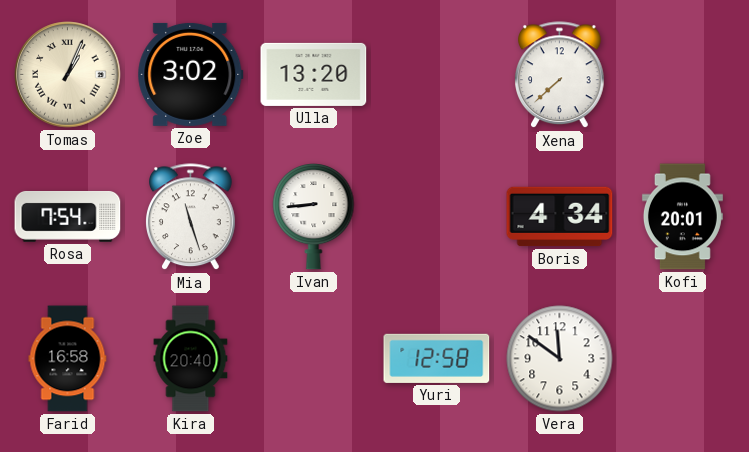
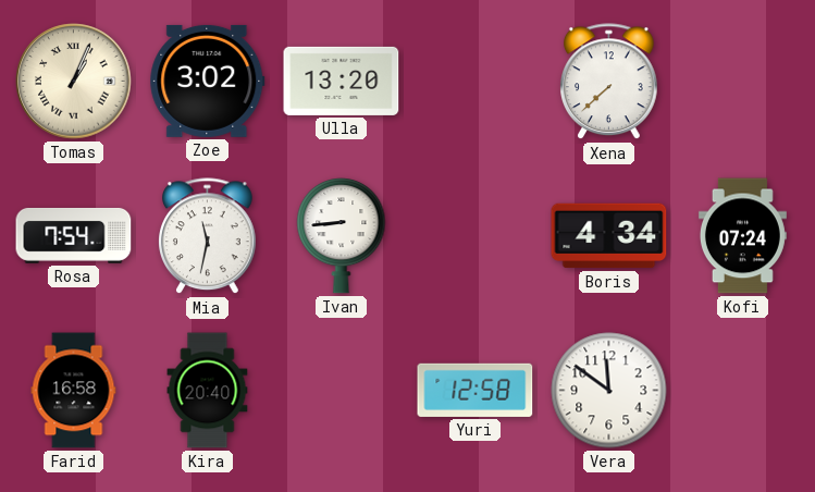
Mia: 11:27 -> 11:32 (208, 236)
Kofi: 20:01 -> 07:24 (742, 236)
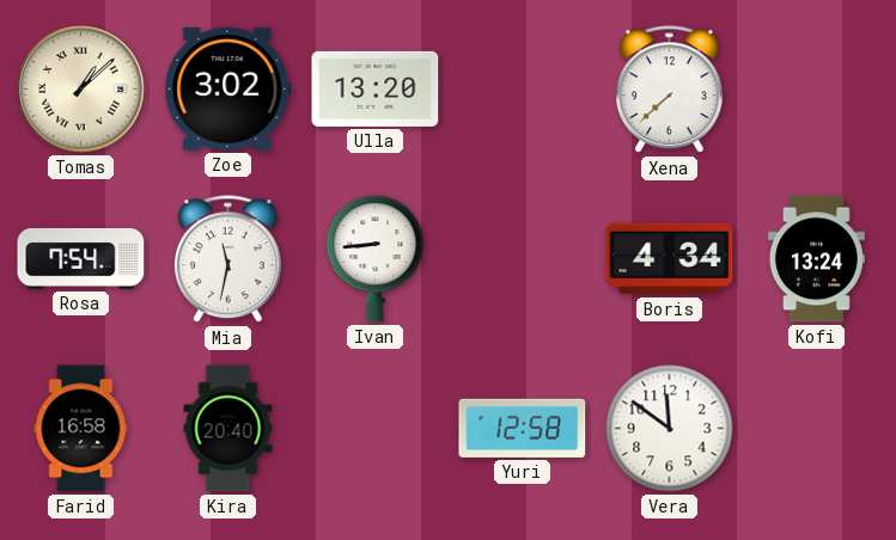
Tomas: 1:04 -> 1:08 (81, 90)
Kofi: 07:24 -> 13:24 (816, 259)
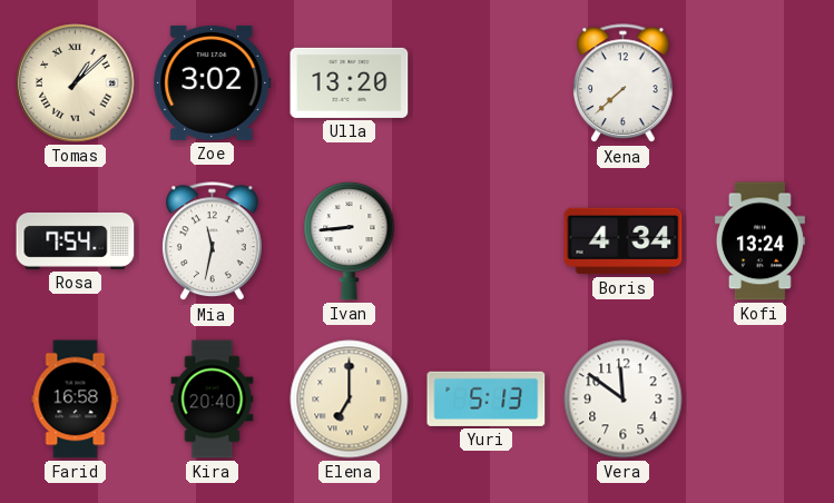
Elena: none -> 7:00 (350, 400)
Yuri: 12:58 -> 5:13 (487, 398)
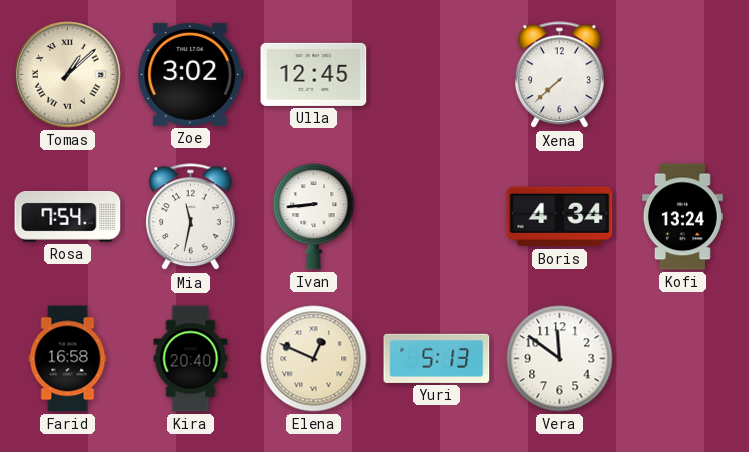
Ulla: 13:20 -> 12:45 (314, 74)
Elena: 7:00 -> 12:49 (314, 359)
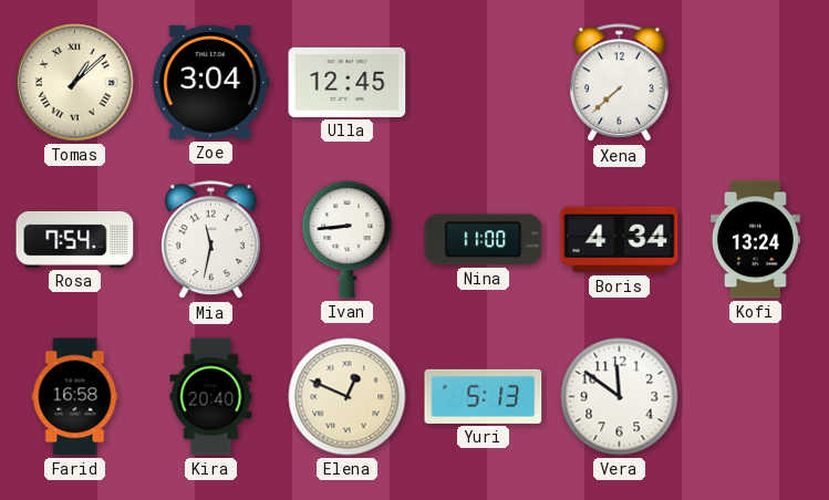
Zoe: 3:02 -> 3:04 (211, 82)
Nina: none -> 11:00 (484, 240)
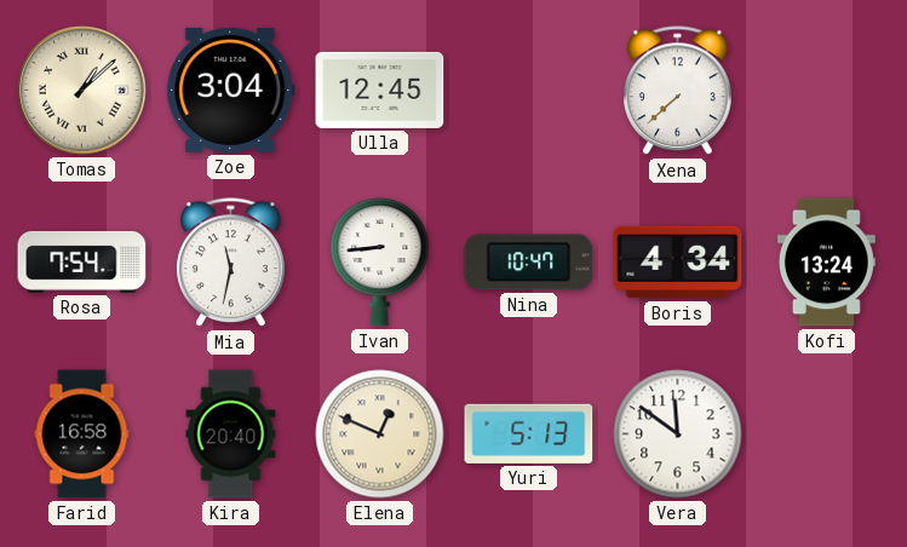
Nina: 11:00 -> 10:47 (529, 263)
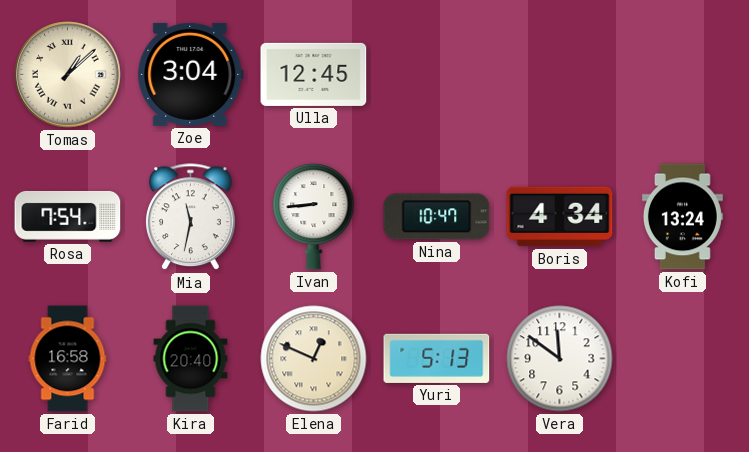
Xena: 7:38 -> none (678, 91)
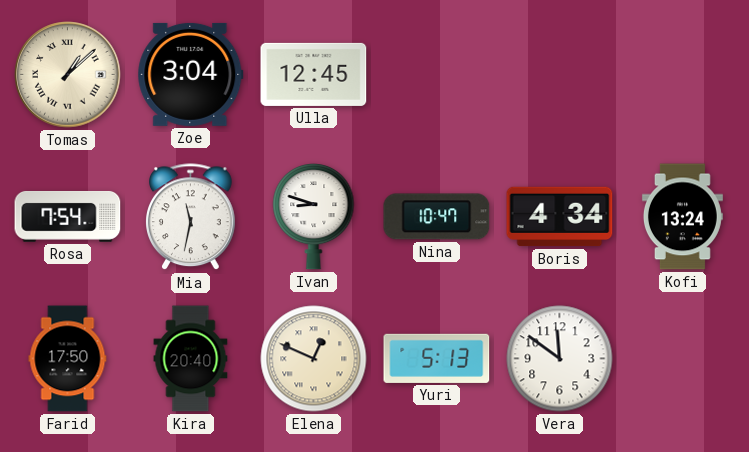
Ivan: 8:44 -> 8:48 (314, 216)
Farid: 16:58 -> 17:50 (68, 359)
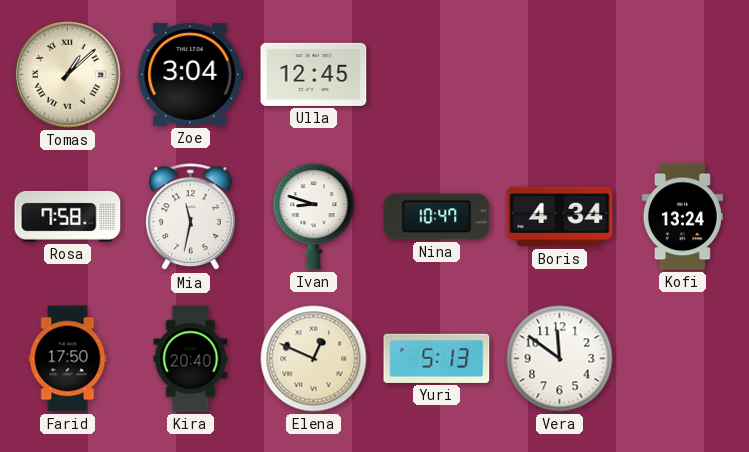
Rosa: 7:54 -> 7:58 (68, 216)
